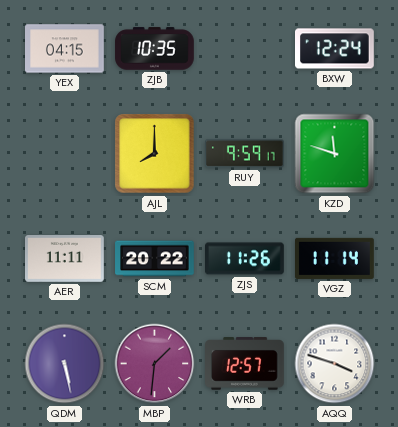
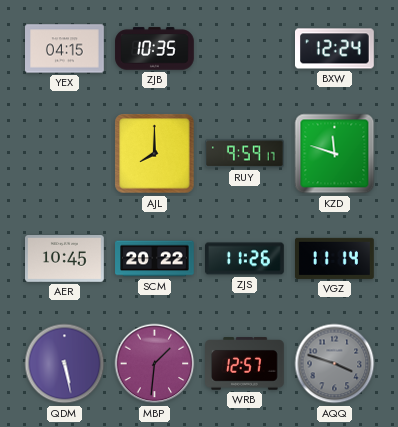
AER: 11:11 -> 10:45 (65, 259)
AQQ dial: white -> grey (335, 364)
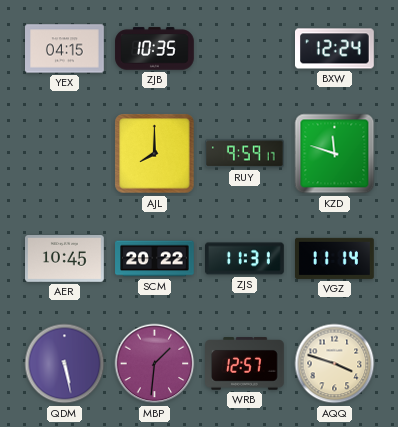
ZJS: 11:26 -> 11:31 (245, 259)
AQQ dial: grey -> cream (335, 364)
